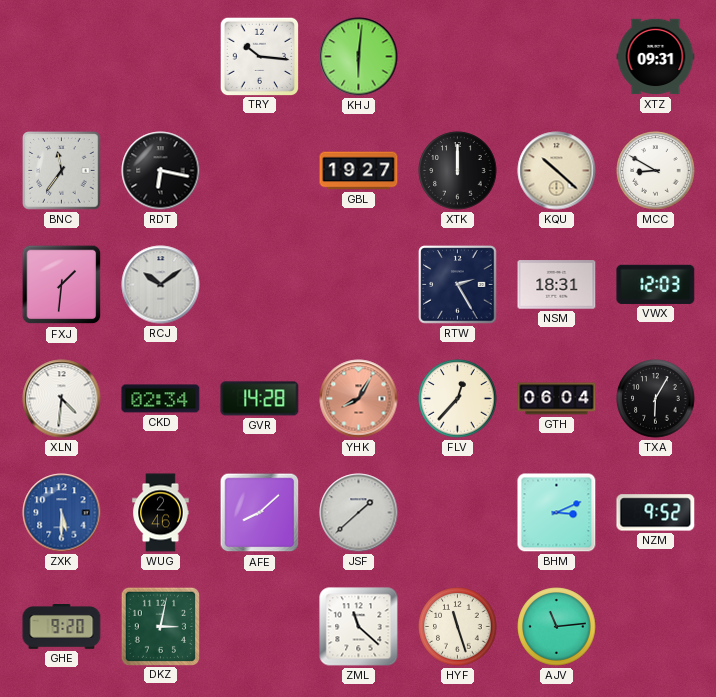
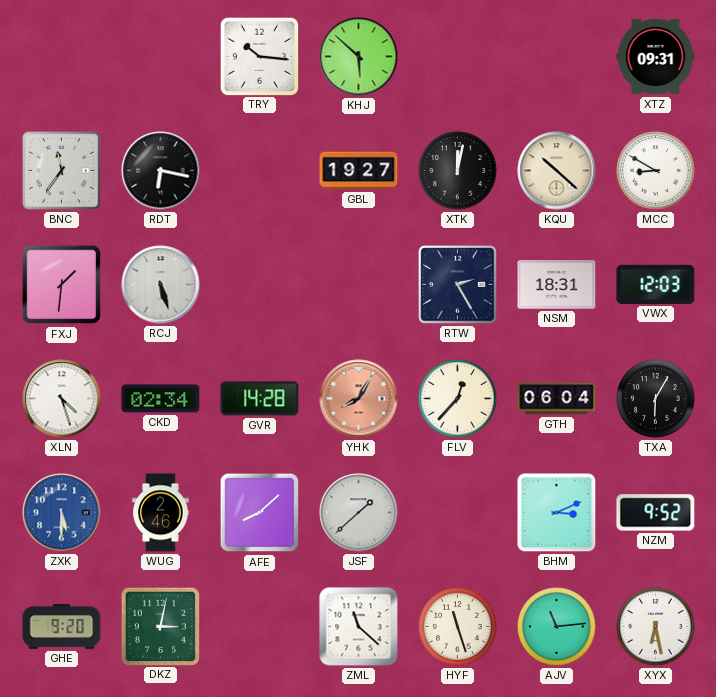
KHJ: 6:01 -> 5:52 (359, 57)
XTK: 12:00 -> 12:02 (458, 171)
RCJ: 10:09 -> 5:27 (161, 285)
XLN: 4:31 -> 4:27 (62, 399)
XYX: none -> 6:28 (656, 627)
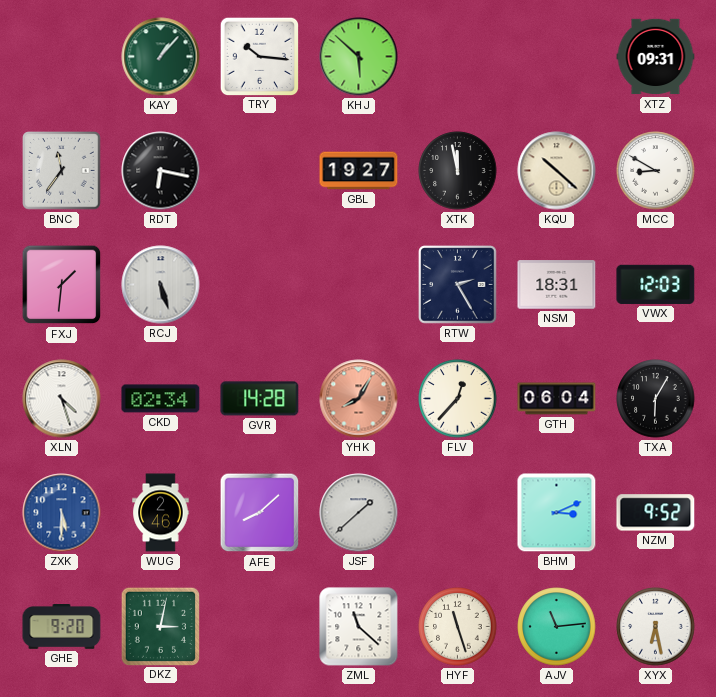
KAY: none -> 1:07 (161, 57)
XTK: 12:02 -> 11:58 (458, 171)
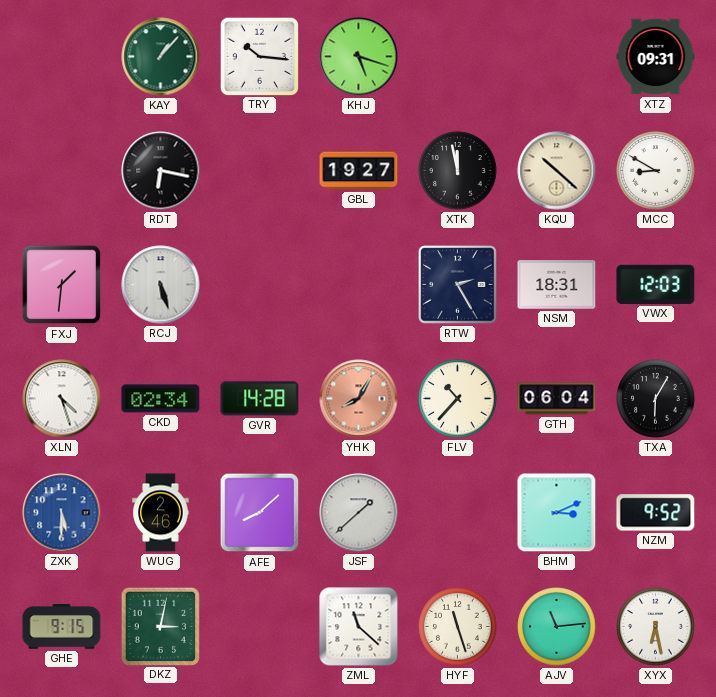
KHJ: 5:52 -> 5:18 (359, 57)
BNC: 11:36 -> none (62, 171)
FLV: 12:37 -> 10:37 (458, 399)
GHE: 9:20 -> 9:15 (62, 627)
